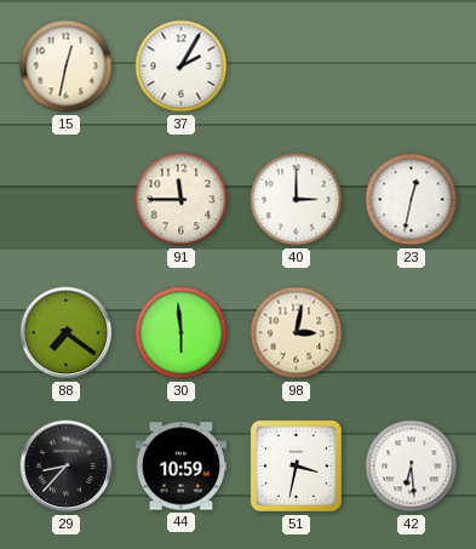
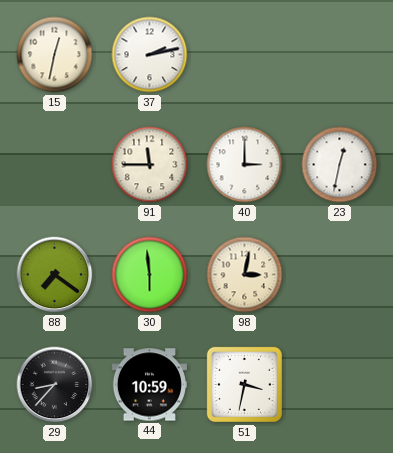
37: 2:05 -> 2:13 (150, 55)
42: 6:29 -> none (412, 467)
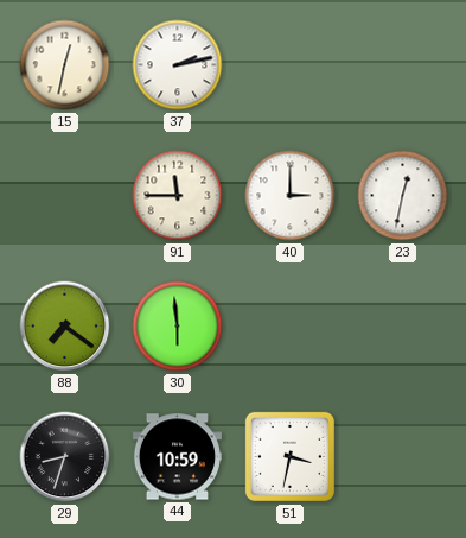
98: 3:02 -> none (245, 275)
29: 8:37 -> 8:33 (65, 457)
